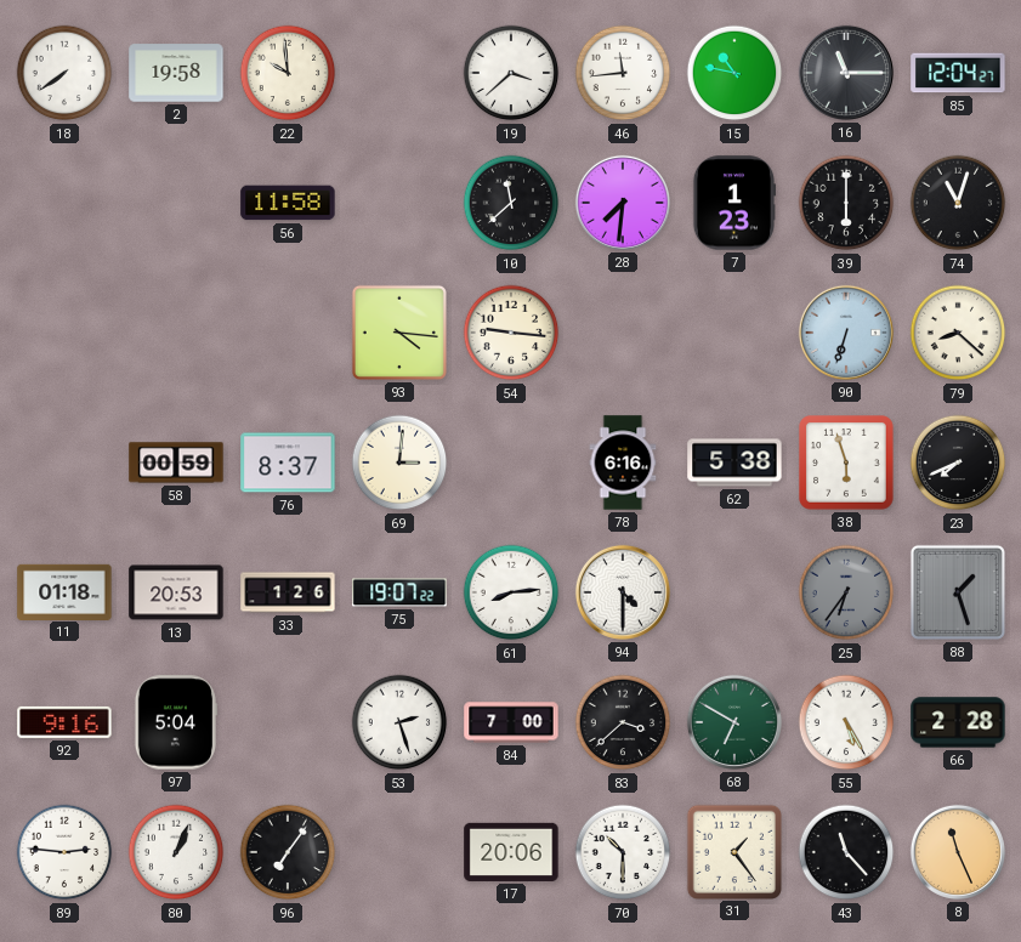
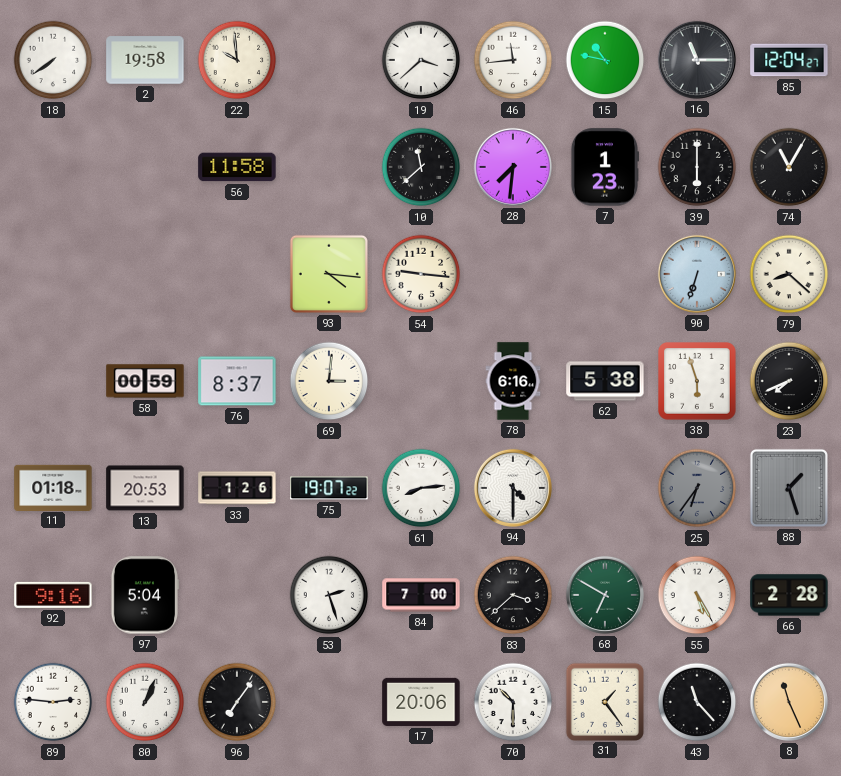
74: 11:03 -> 11:05 (789, 167)
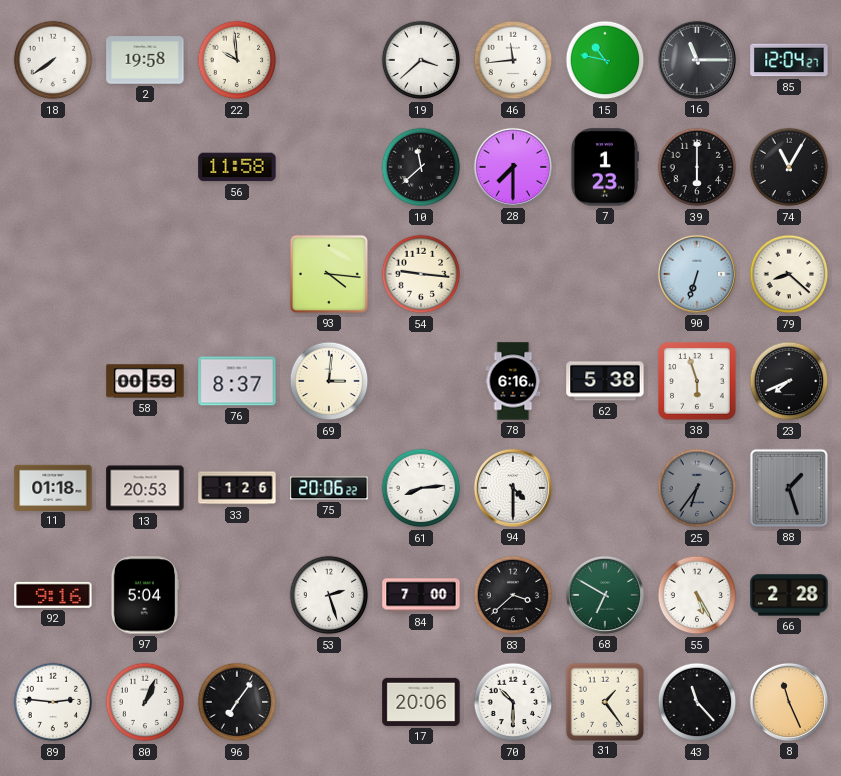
28: 7:31 -> 7:30 (513, 167)
75: 19:07 -> 20:06 (329, 488)
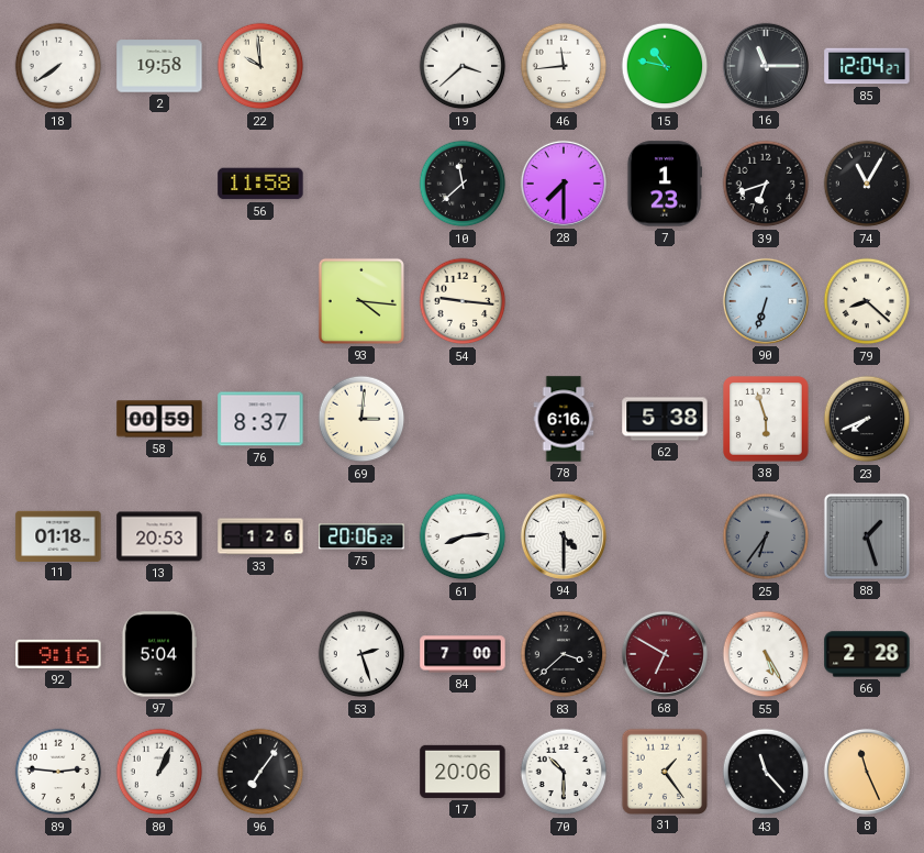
39: 6:00 -> 6:42 (766, 184)
68 dial: green -> burgundy (665, 654)
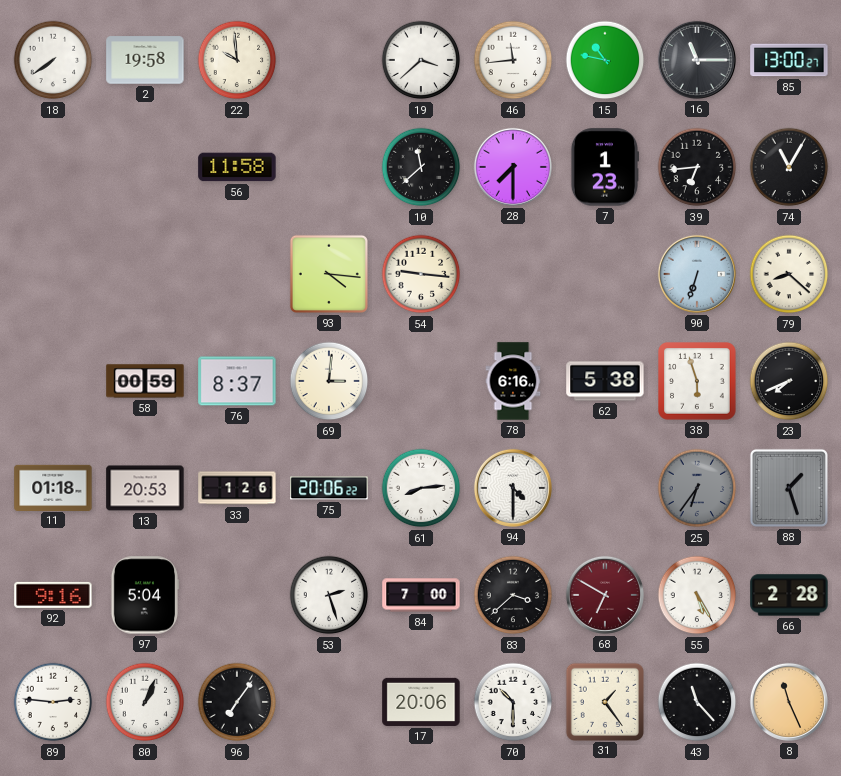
85: 12:04 -> 13:00 (789, 60)
39: 6:42 -> 6:44 (697, 167)
